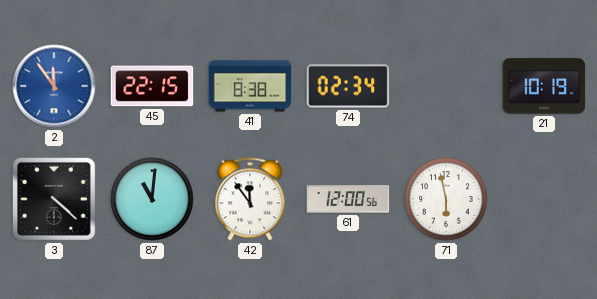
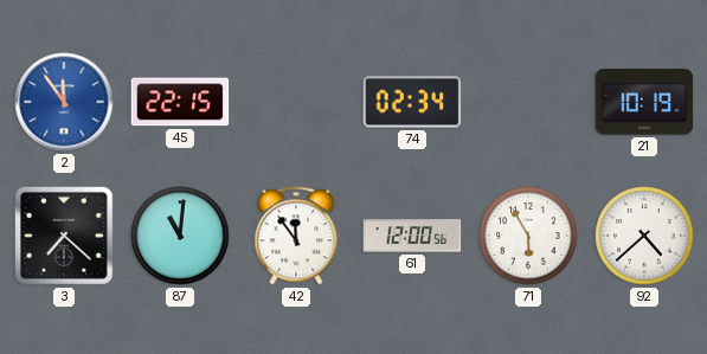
41: 8:38 -> none (250, 86)
3: 4:22 -> 7:22 (64, 236)
71: 5:58 -> 5:55 (528, 236)
92: none -> 4:38 (644, 236)
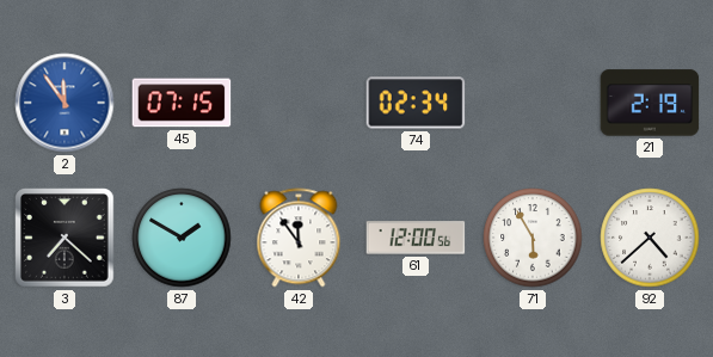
45: 22:15 -> 07:15 (182, 103)
21: 10:19 -> 2:19 (650, 103)
87: 11:01 -> 1:50 (182, 238)
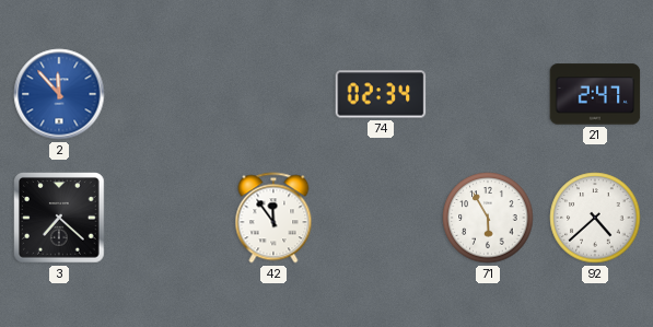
2: 11:54 -> 11:53 (59, 94)
45: 07:15 -> none (182, 103)
21: 2:19 -> 2:47 (595, 94)
87: 1:50 -> none (182, 238)
61: 12:00 -> none (416, 238)
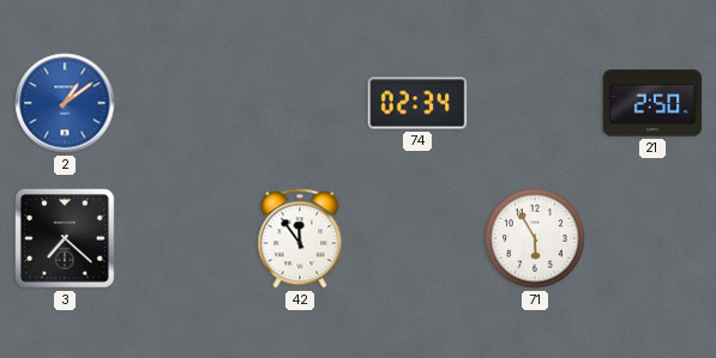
2: 11:53 -> 1:09 (65, 103)
21: 2:47 -> 2:50 (652, 103)
92: 4:38 -> none (595, 218)
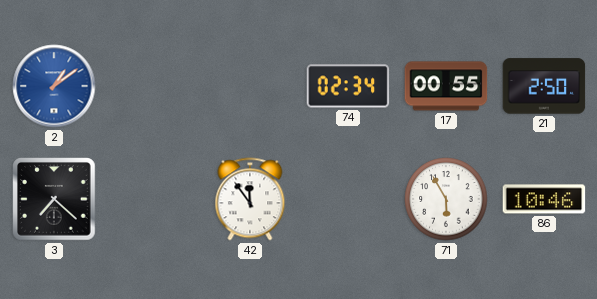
17: none -> 00:55 (446, 86)
86: none -> 10:46 (544, 199)
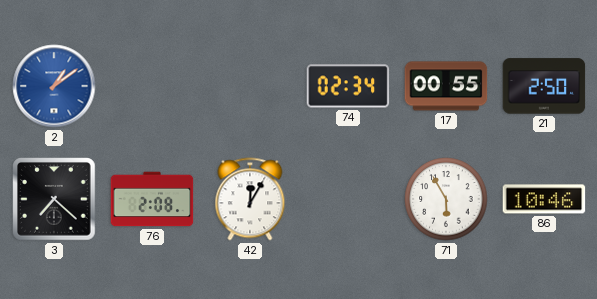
76: none -> 2:08 (152, 199)
42: 11:54 -> 12:05 (250, 199)
